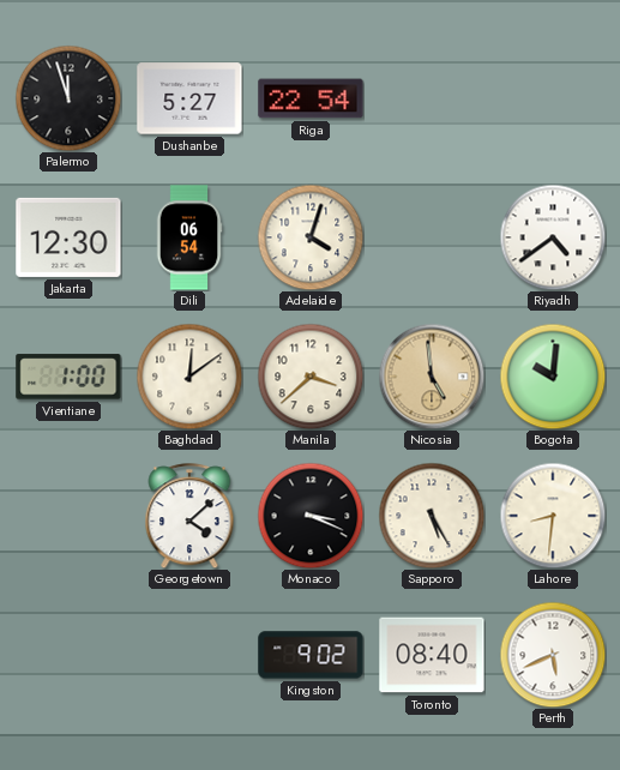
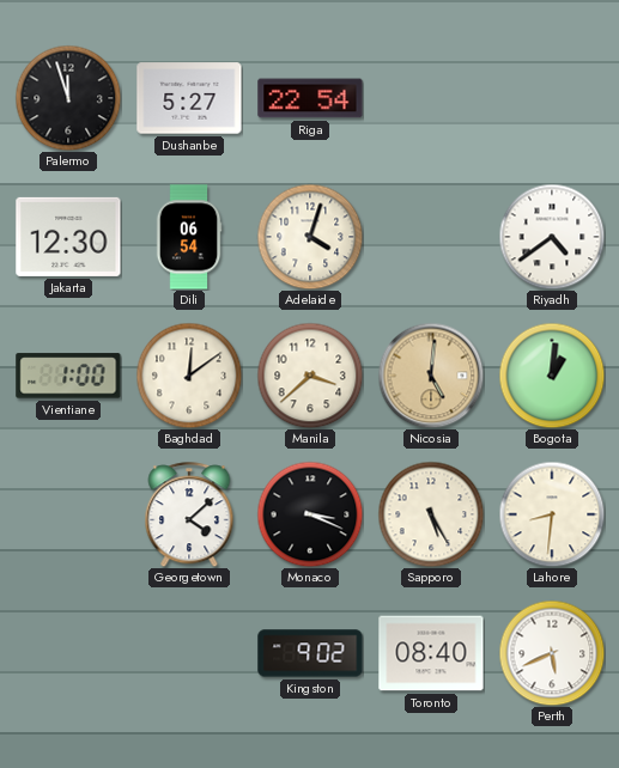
Nicosia: 4:59 -> 5:01 (431, 376)
Bogota: 10:01 -> 1:01 (552, 376)
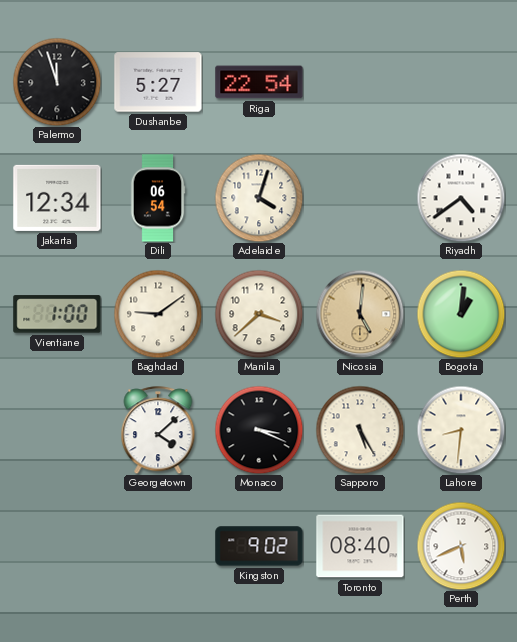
Jakarta: 12:30 -> 12:34 (57, 198)
Baghdad: 12:09 -> 9:09 (158, 314)
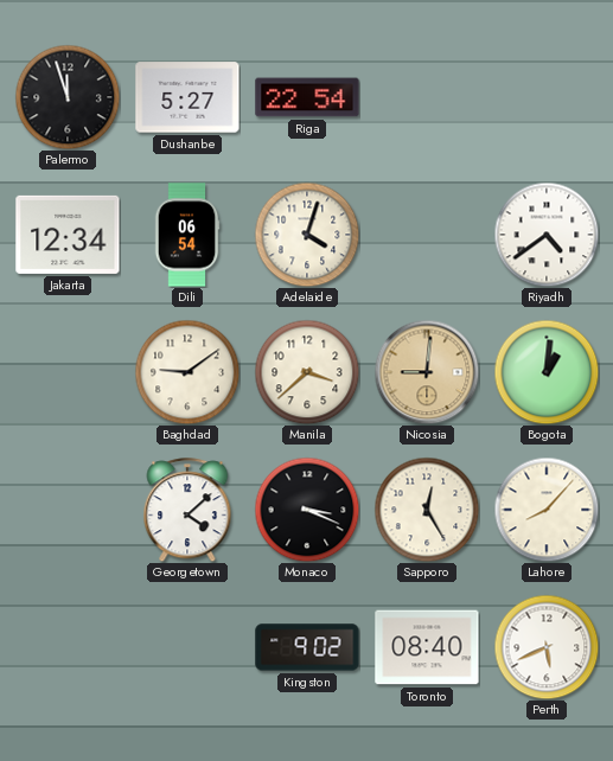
Vientiane: 1:00 -> none (57, 314)
Nicosia: 5:01 -> 9:01 (427, 372)
Sapporo: 5:25 -> 12:25 (427, 510)
Lahore: 8:31 -> 8:07 (547, 510)
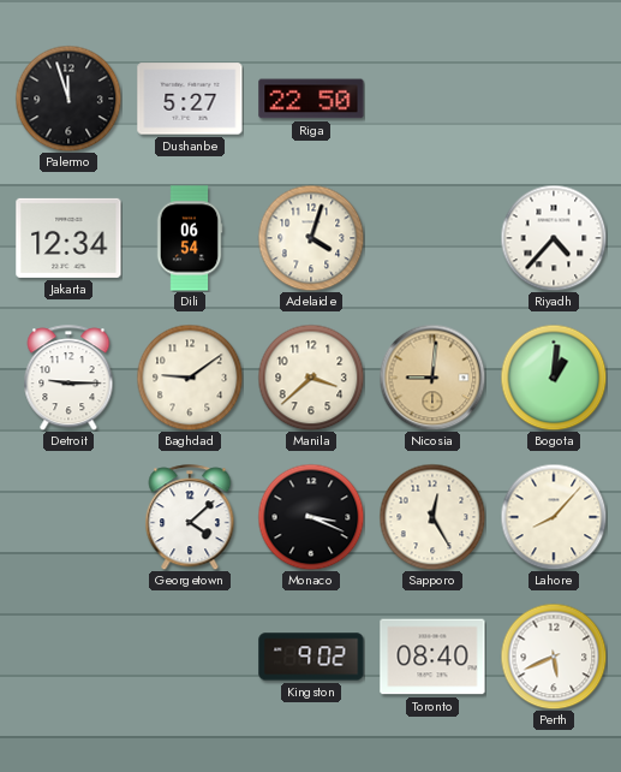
Riga: 22:54 -> 22:50 (311, 99)
Riyadh: 4:39 -> 4:37 (554, 238)
Detroit: none -> 9:15 (68, 378)
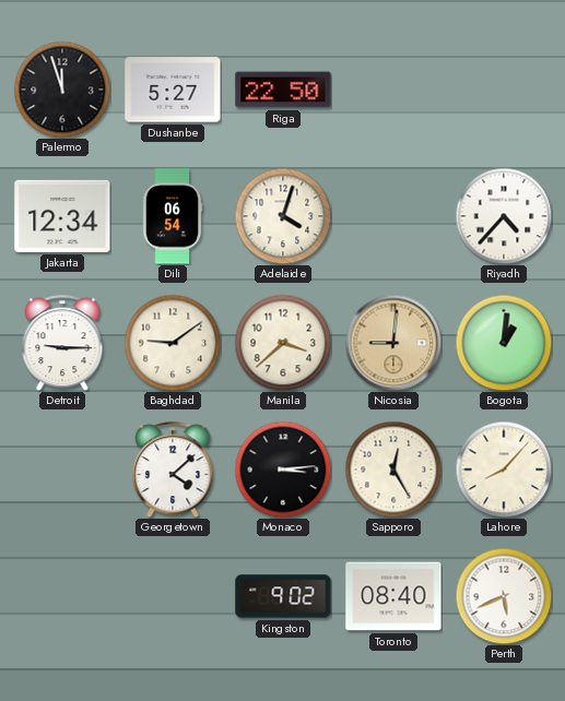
Monaco: 3:19 -> 3:14 (283, 470)
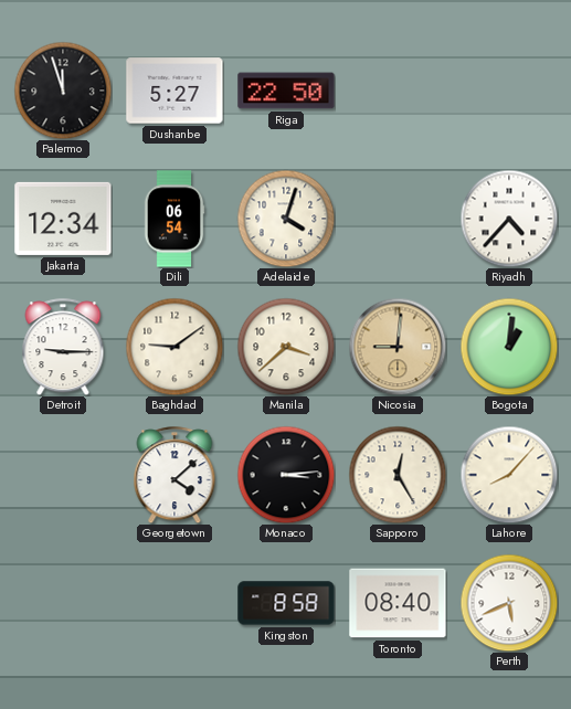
Kingston: 9:02 -> 8:58 (286, 603)
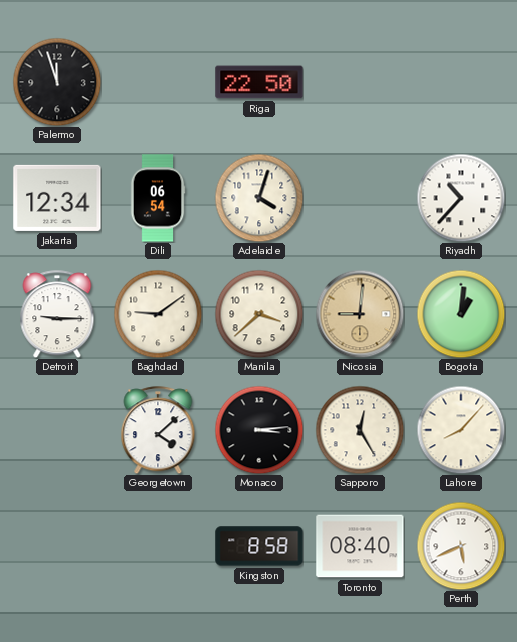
Dushanbe: 5:27 -> none (175, 91)
Riyadh: 4:37 -> 10:37 (461, 198)
